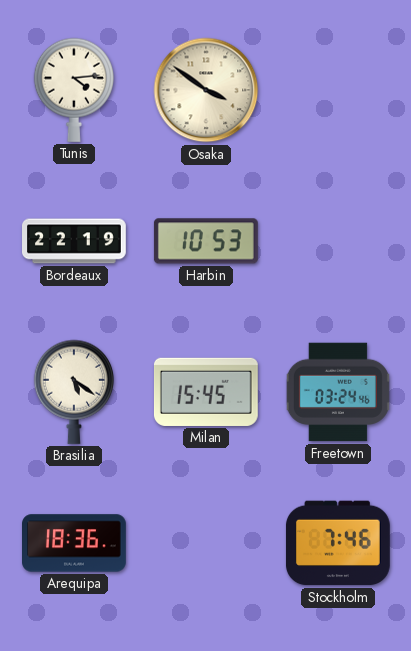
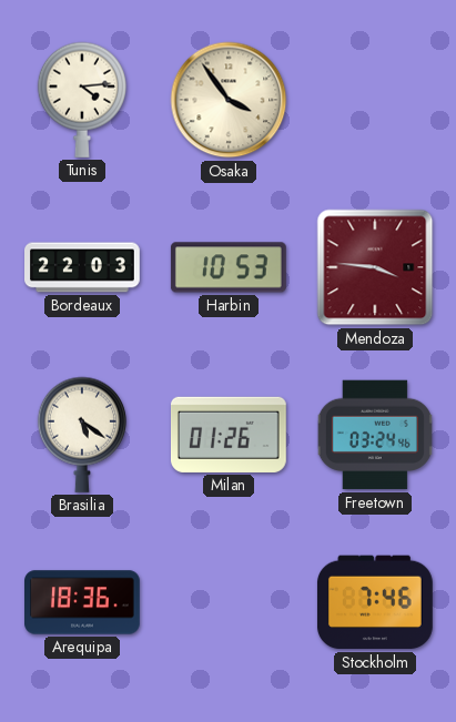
Osaka: 3:51 -> 3:54 (229, 100)
Bordeaux: 22:19 -> 22:03 (83, 267)
Mendoza: none -> 3:46 (375, 267)
Milan: 15:45 -> 01:26 (229, 435)
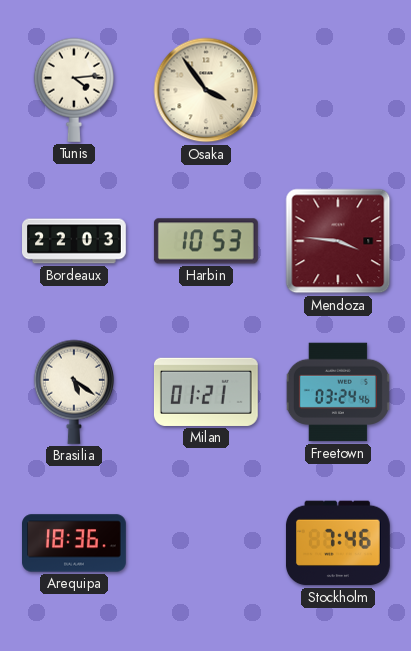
Milan: 01:26 -> 01:21 (206, 392)
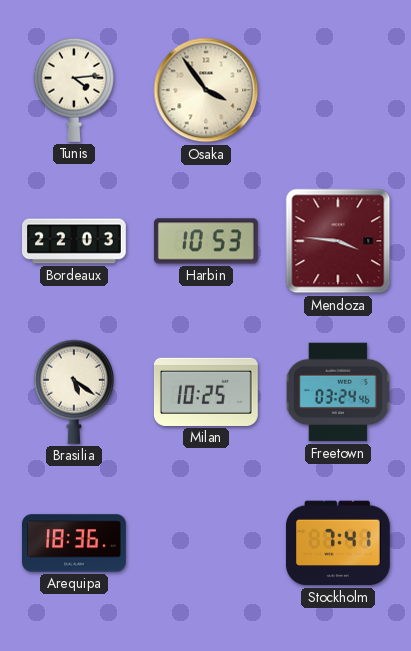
Milan: 01:21 -> 10:25 (206, 392)
Stockholm: 7:46 -> 7:41 (338, 543)
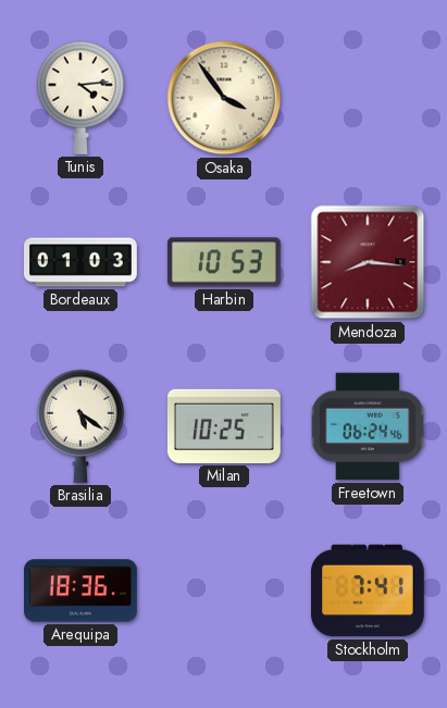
Bordeaux: 22:03 -> 01:03 (82, 262)
Mendoza: 3:46 -> 8:16 (368, 262)
Freetown: 03:24 -> 06:24 (368, 426)
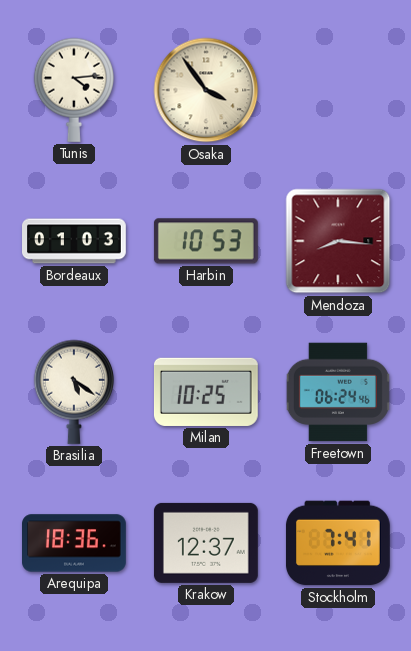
Krakow: none -> 12:37 (206, 543)
